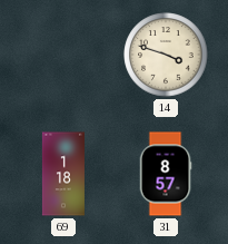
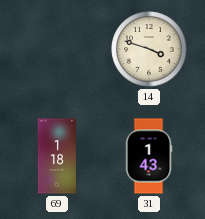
31: 8:57 -> 1:43 (149, 156)
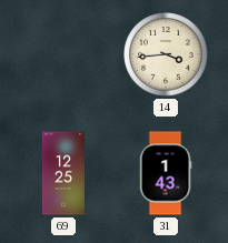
14: 3:48 -> 3:44 (166, 54)
69: 1:18 -> 12:25 (63, 173)
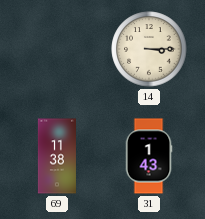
14: 3:44 -> 3:15 (149, 49)
69: 12:25 -> 11:38 (57, 156)
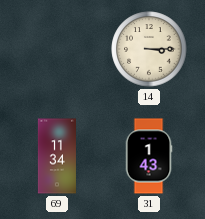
69: 11:38 -> 11:34 (57, 156)
